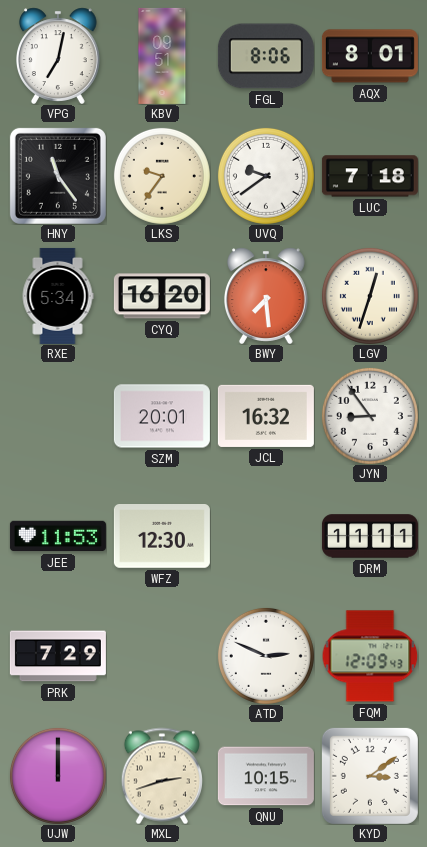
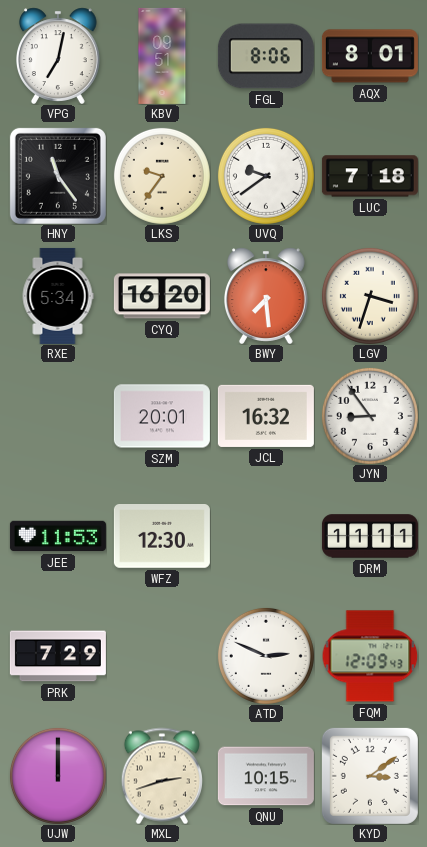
LGV: 12:33 -> 3:33 (370, 296)
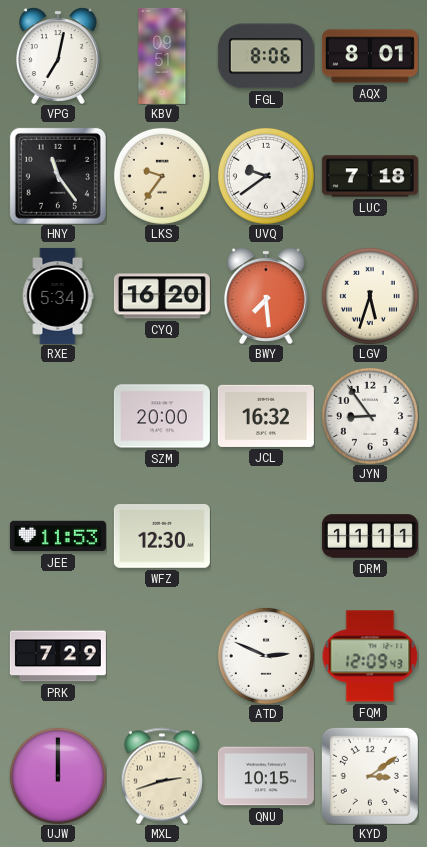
LGV: 3:33 -> 5:33 (370, 296)
SZM: 20:01 -> 20:00 (162, 416)
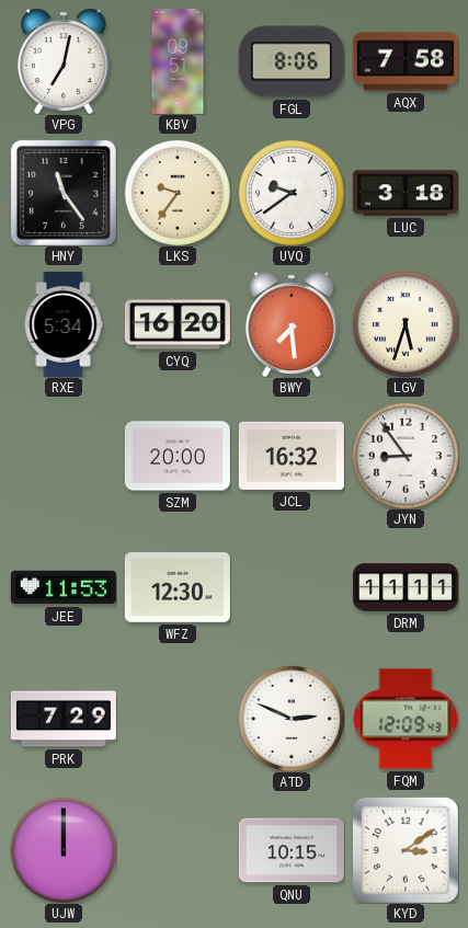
AQX: 8:01 -> 7:58 (406, 61)
LUC: 7:18 -> 3:18 (406, 193)
MXL: 2:42 -> none (162, 776)
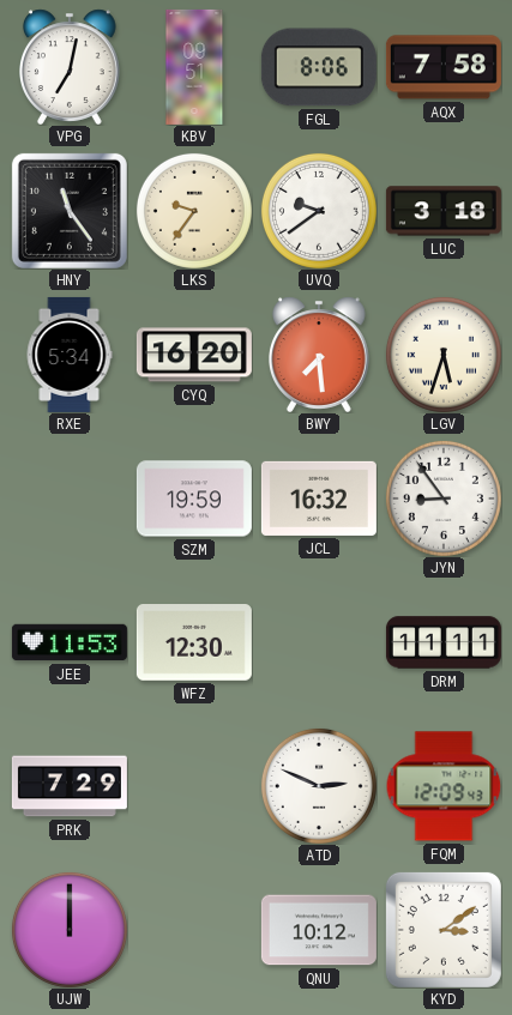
SZM: 20:00 -> 19:59 (194, 499)
QNU: 10:15 -> 10:12 (319, 930)
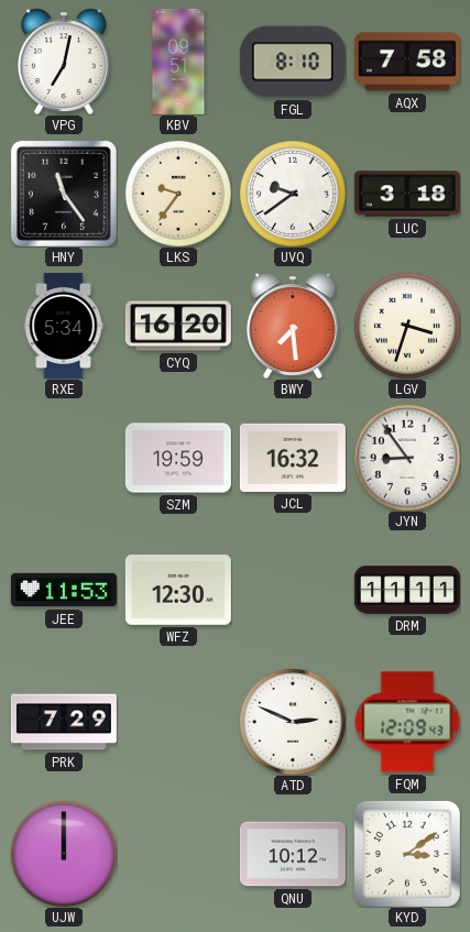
FGL: 8:06 -> 8:10 (293, 62)
LGV: 5:33 -> 3:33 (407, 326)
